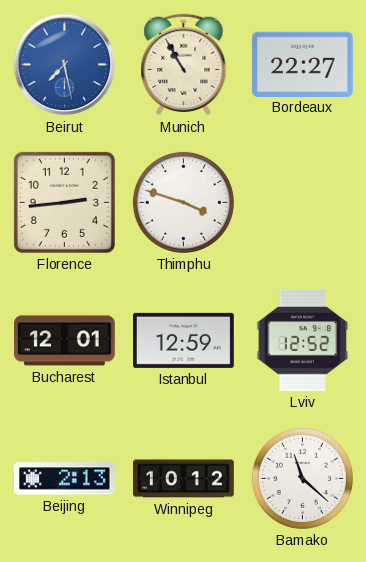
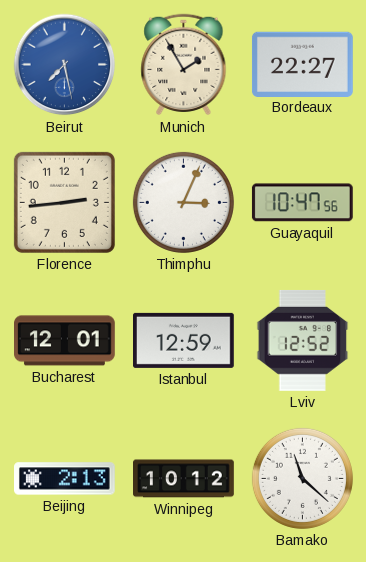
Munich: 10:55 -> 1:55 (184, 65)
Thimphu: 3:48 -> 3:04 (183, 202)
Guayaquil: none -> 10:47 (302, 203)
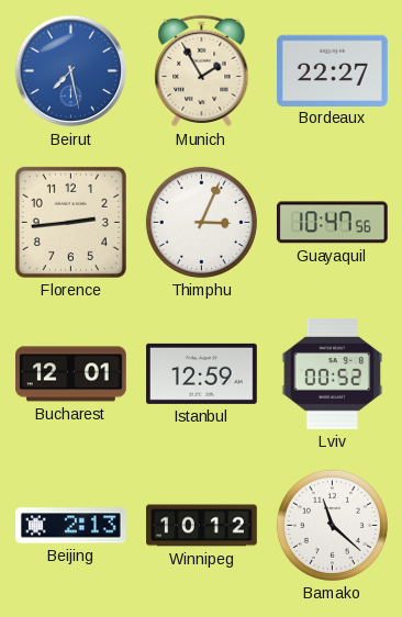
Lviv: 12:52 -> 00:52 (333, 374)
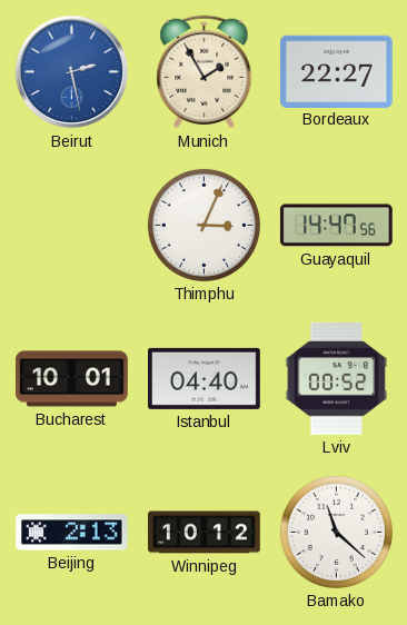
Beirut: 7:28 -> 2:28 (72, 72)
Florence: 2:44 -> none (70, 222)
Guayaquil: 10:47 -> 14:47 (336, 226)
Bucharest: 12:01 -> 10:01 (72, 379)
Istanbul: 12:59 -> 04:40 (205, 378)
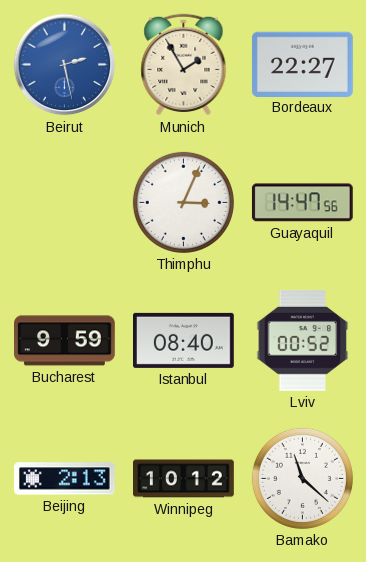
Bucharest: 10:01 -> 9:59 (65, 341)
Istanbul: 04:40 -> 08:40 (184, 340)
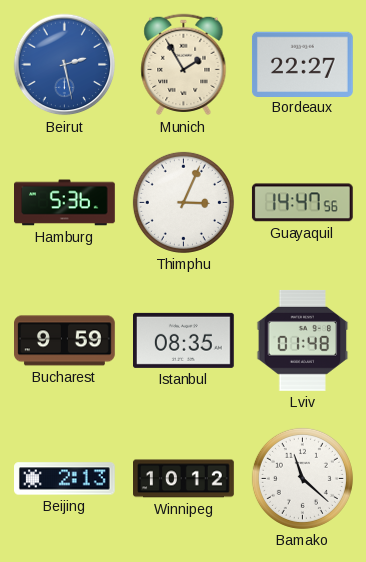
Hamburg: none -> 5:36 (65, 203)
Istanbul: 08:40 -> 08:35 (184, 340)
Lviv: 00:52 -> 01:48 (303, 341)
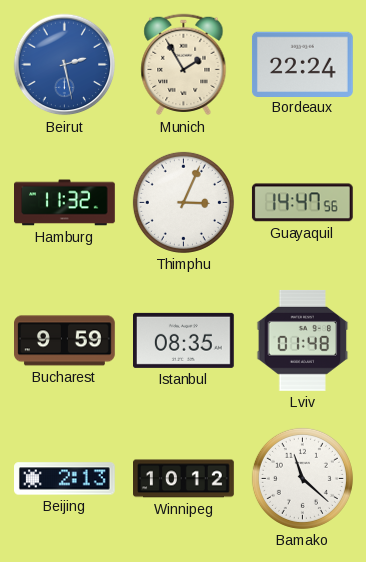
Bordeaux: 22:27 -> 22:24 (302, 64)
Hamburg: 5:36 -> 11:32 (65, 203)
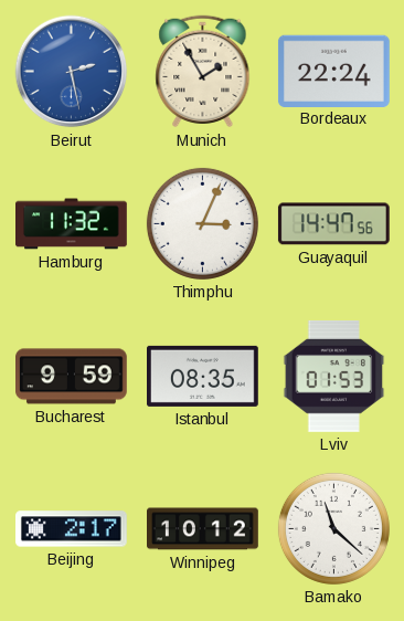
Lviv: 01:48 -> 01:53 (334, 377)
Beijing: 2:13 -> 2:17 (72, 529)
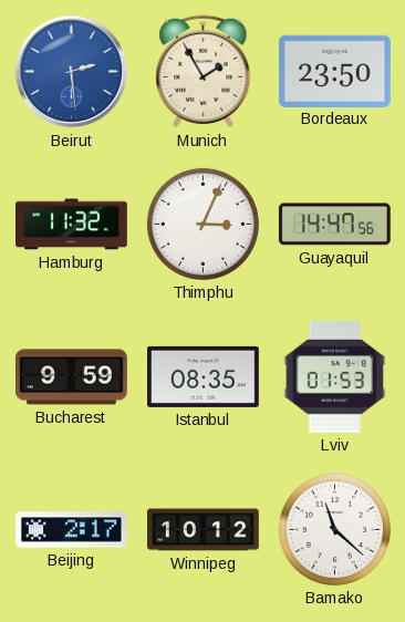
Beirut: 2:28 -> 2:29 (72, 72)
Bordeaux: 22:24 -> 23:50 (334, 71)
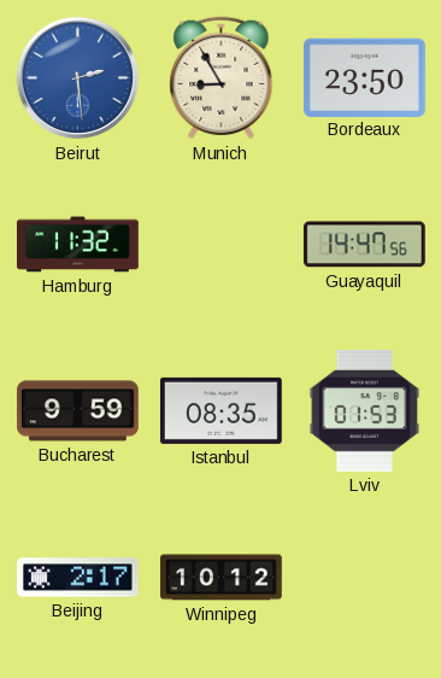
Munich: 1:55 -> 8:55 (222, 78)
Thimphu: 3:04 -> none (202, 224)
Bamako: 11:22 -> none (334, 529)
